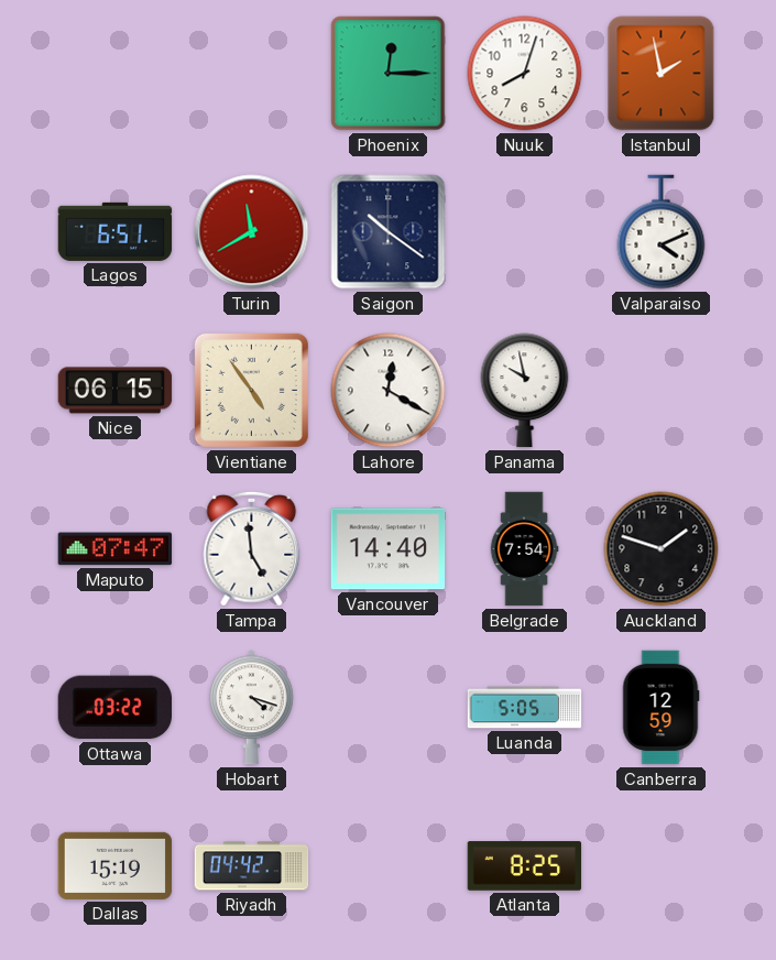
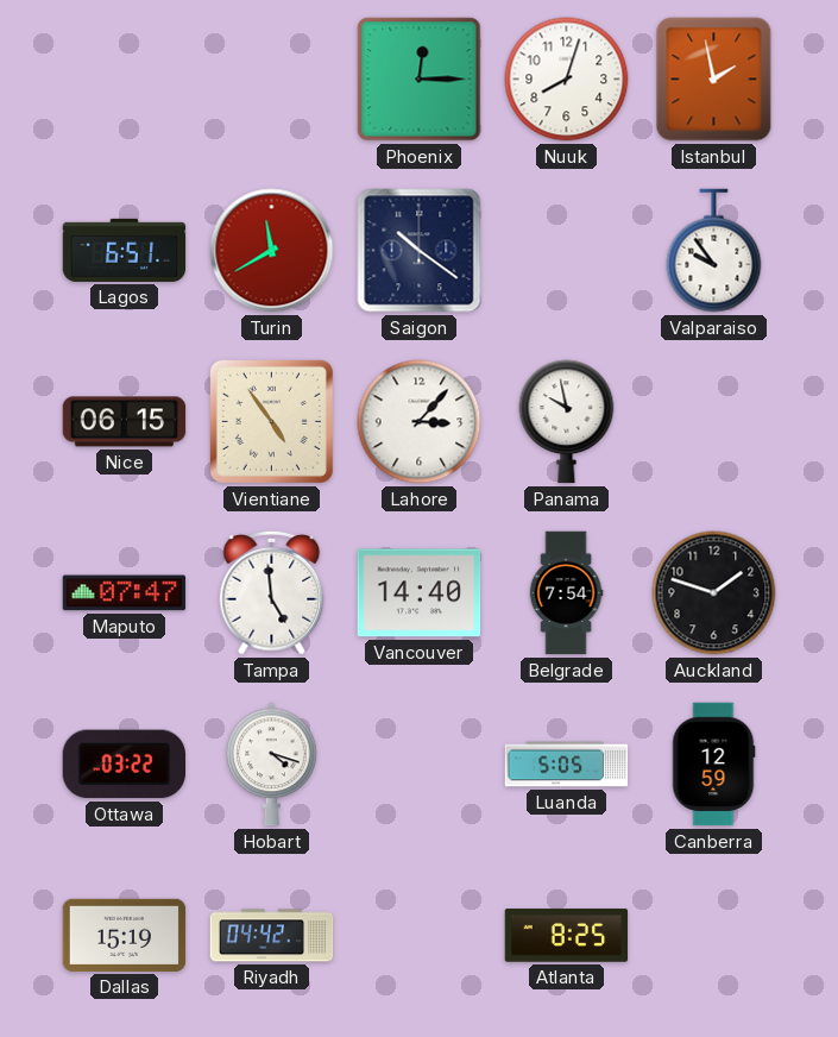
Valparaiso: 4:11 -> 9:54 (714, 251)
Lahore: 12:20 -> 3:07 (420, 422)
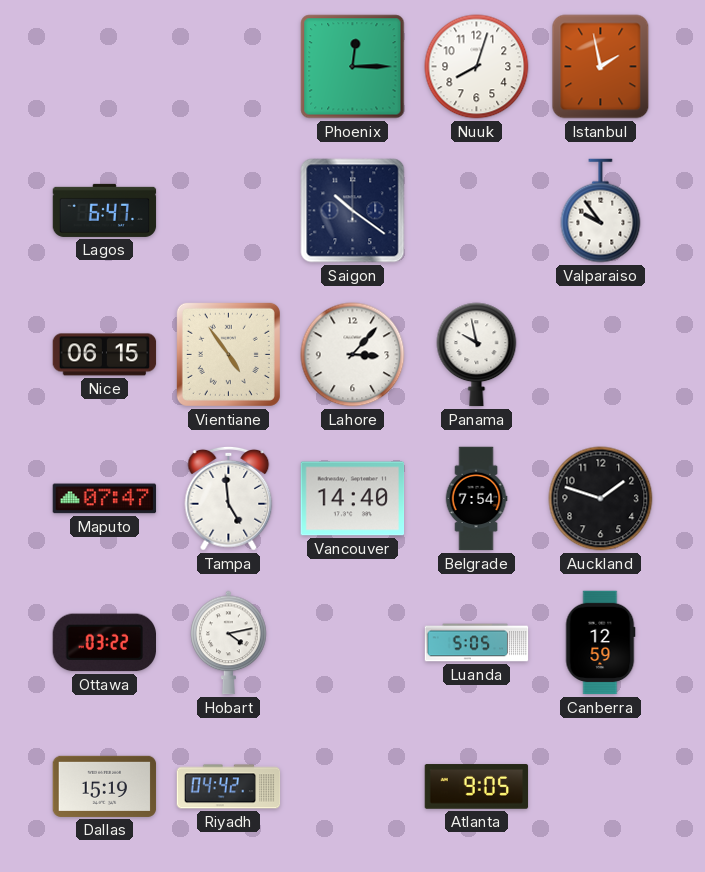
Lagos: 6:51 -> 6:47 (105, 210)
Turin: 11:40 -> none (272, 251)
Hobart: 4:18 -> 4:13 (229, 643)
Atlanta: 8:25 -> 9:05 (477, 787)
